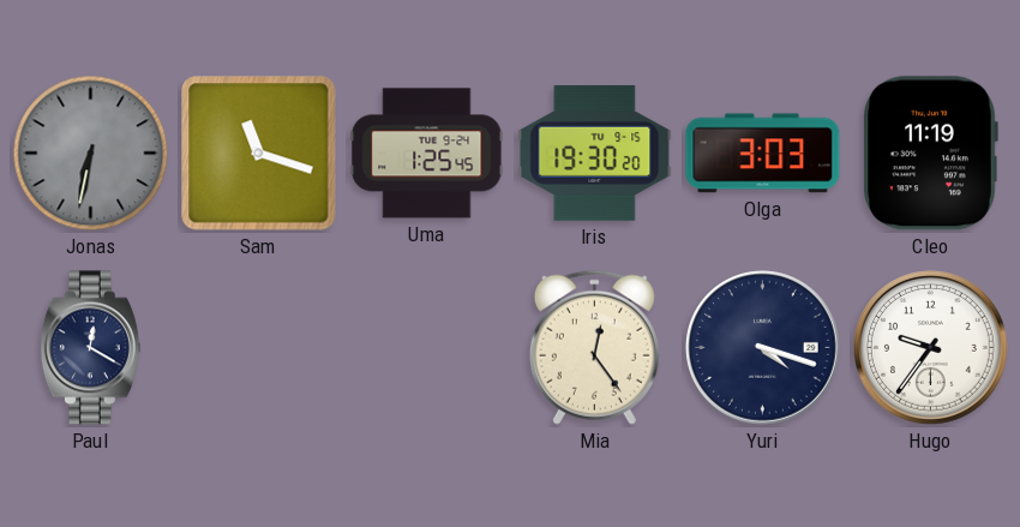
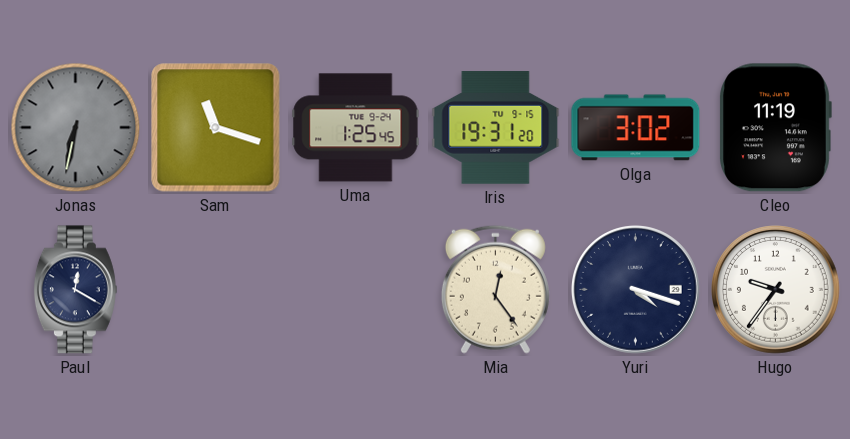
Iris: 19:30 -> 19:31 (496, 128)
Olga: 3:03 -> 3:02 (636, 128)
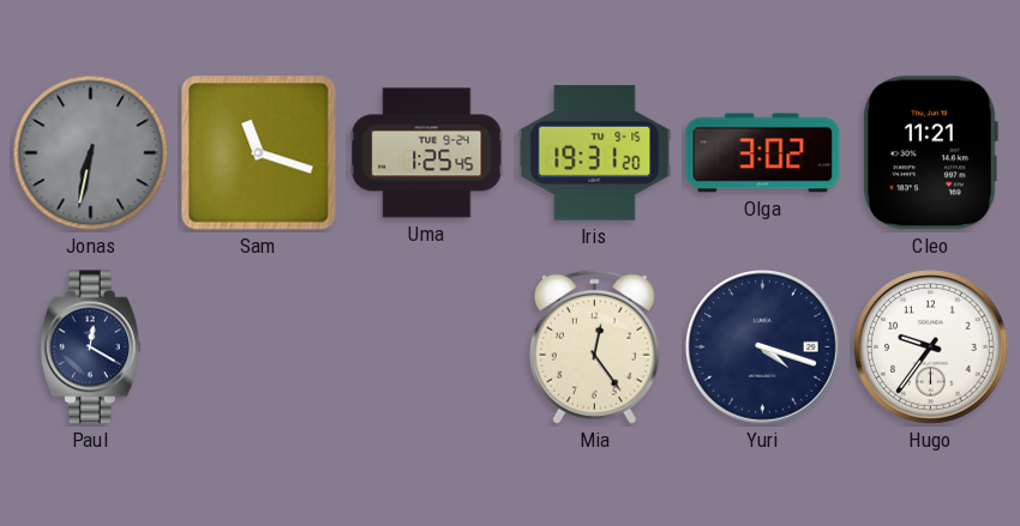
Cleo: 11:19 -> 11:21 (930, 153)
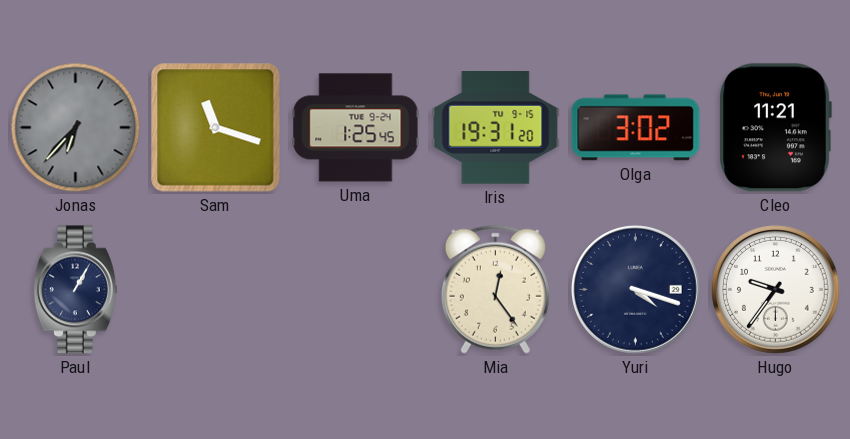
Jonas: 6:32 -> 6:37 (76, 128)
Paul: 12:20 -> 1:05 (75, 290)
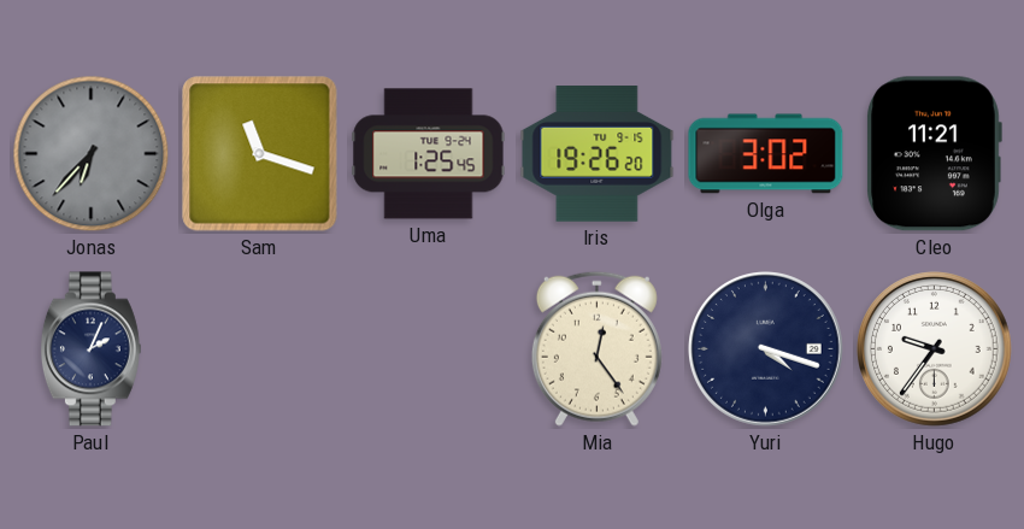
Iris: 19:31 -> 19:26 (598, 154)
Paul: 1:05 -> 2:04 (90, 349)
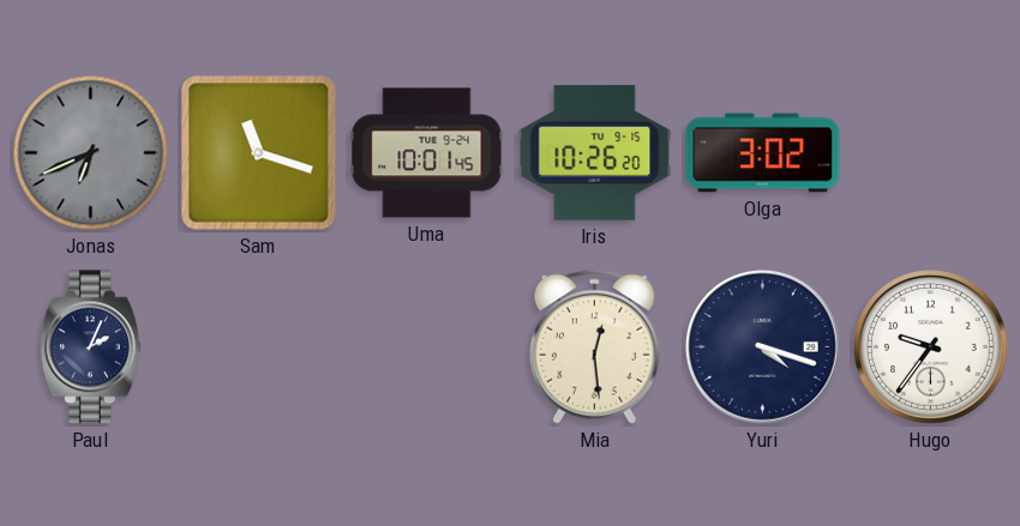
Jonas: 6:37 -> 6:41 (91, 153)
Uma: 1:25 -> 10:01 (427, 153)
Iris: 19:26 -> 10:26 (595, 153)
Cleo: 11:21 -> none (934, 154)
Mia: 12:24 -> 12:29 (594, 346)
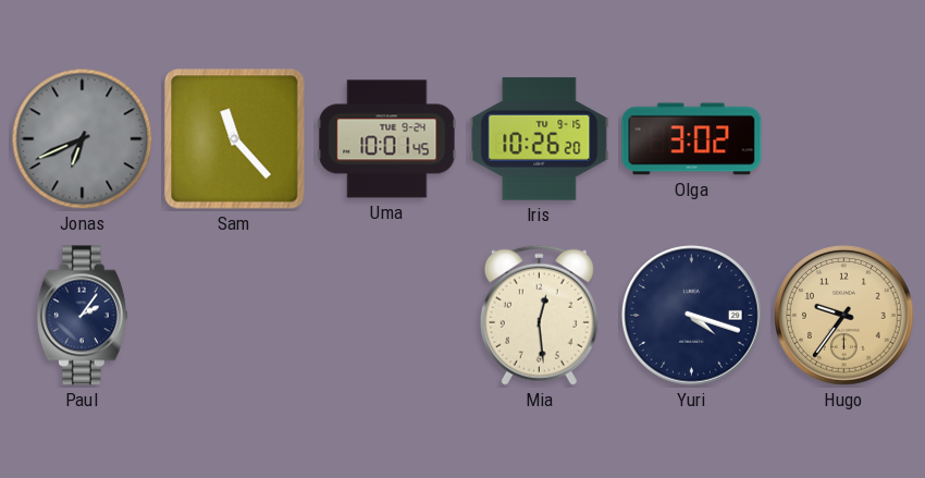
Sam: 11:18 -> 11:23 (235, 139)
Paul: 2:04 -> 2:06 (82, 316)
Hugo dial: white -> champagne (844, 316)
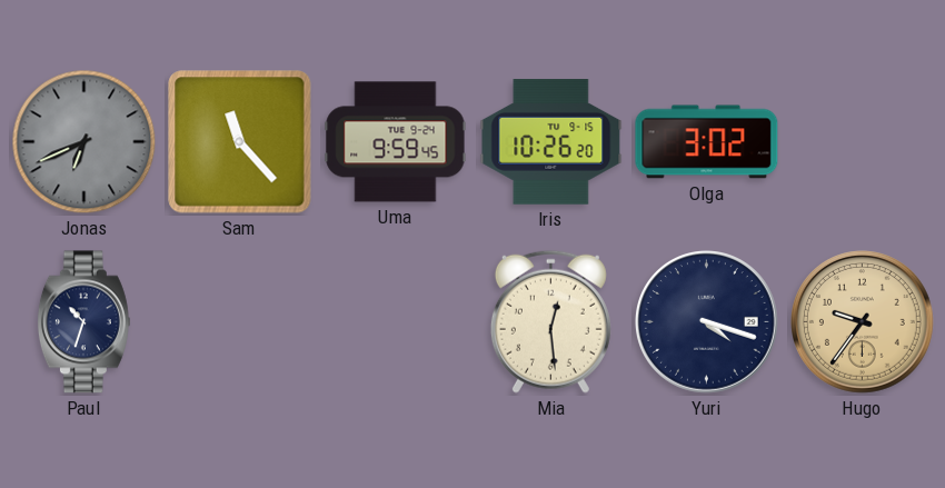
Uma: 10:01 -> 9:59 (396, 142)
Paul: 2:06 -> 10:33 (83, 322)
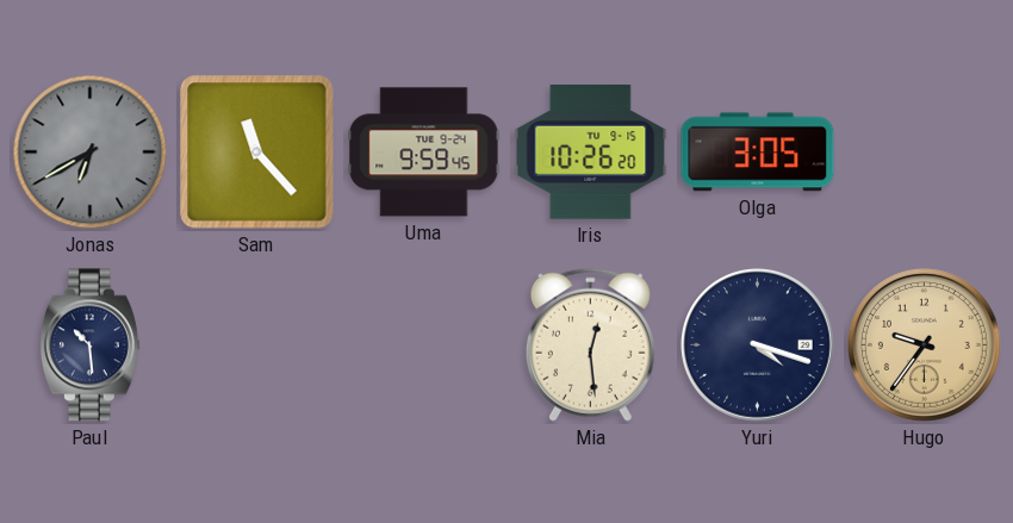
Jonas: 6:41 -> 6:40 (91, 152)
Olga: 3:02 -> 3:05 (758, 152)
Paul: 10:33 -> 10:29 (89, 345)
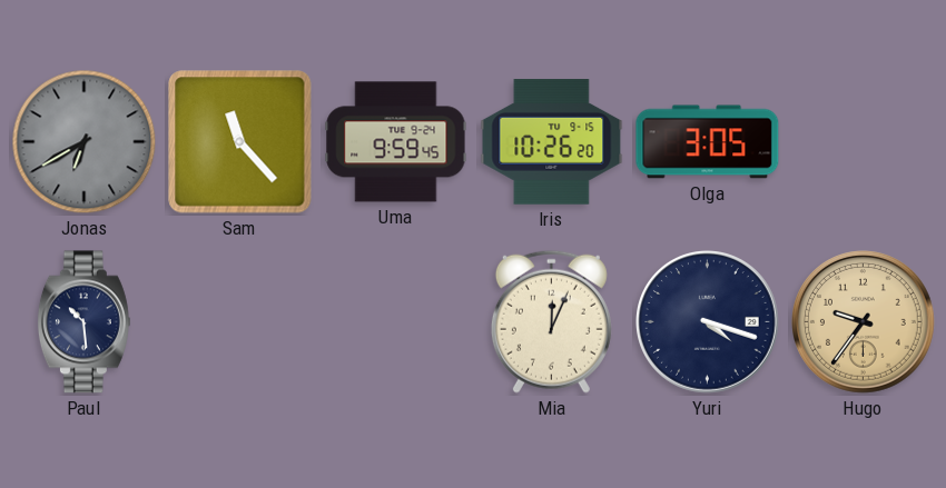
Mia: 12:29 -> 12:04 (551, 321)
